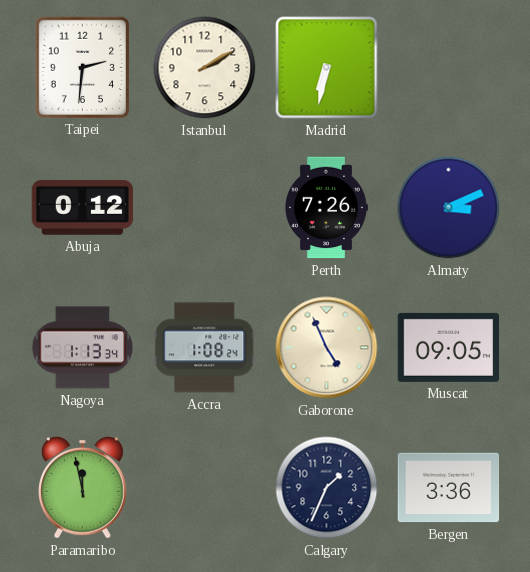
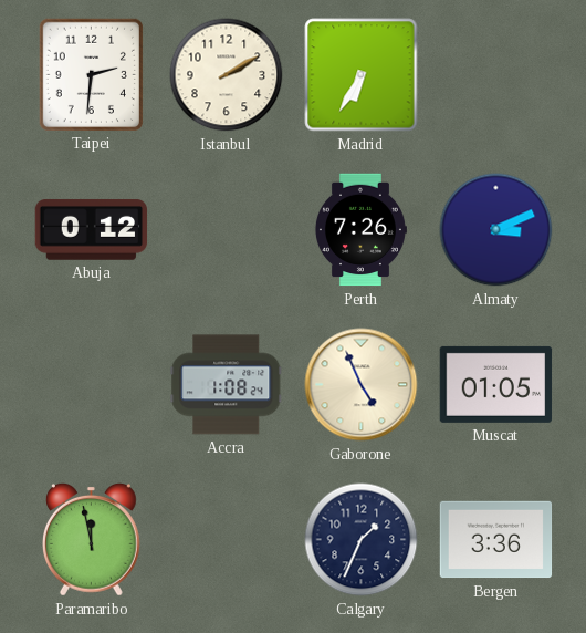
Madrid: 6:32 -> 6:35 (362, 75)
Nagoya: 1:13 -> none (83, 348)
Muscat: 09:05 -> 01:05 (496, 384)
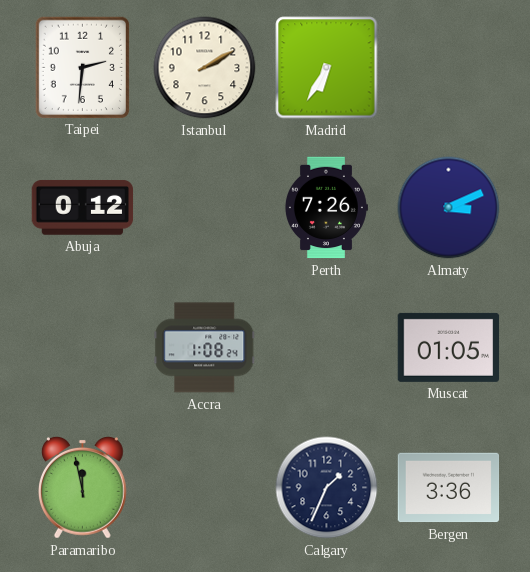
Gaborone: 4:56 -> none (362, 385)
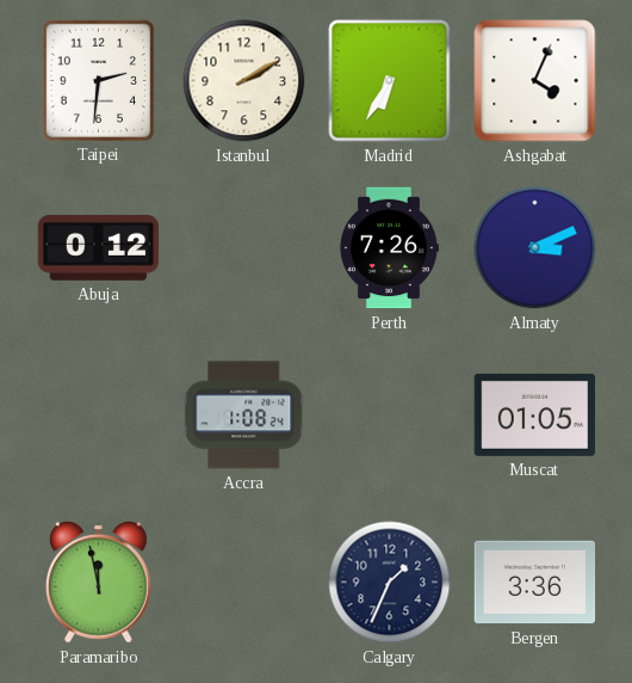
Ashgabat: none -> 4:04 (535, 81)
